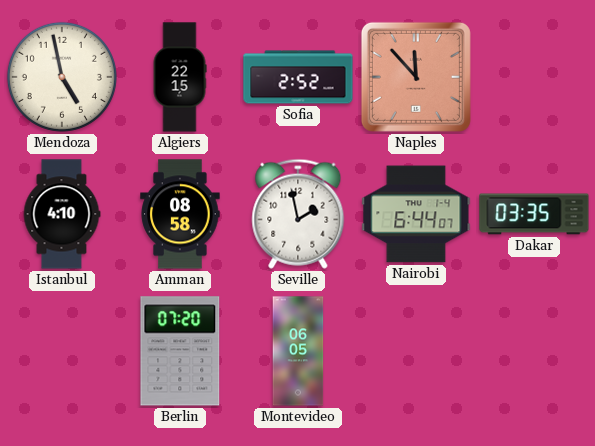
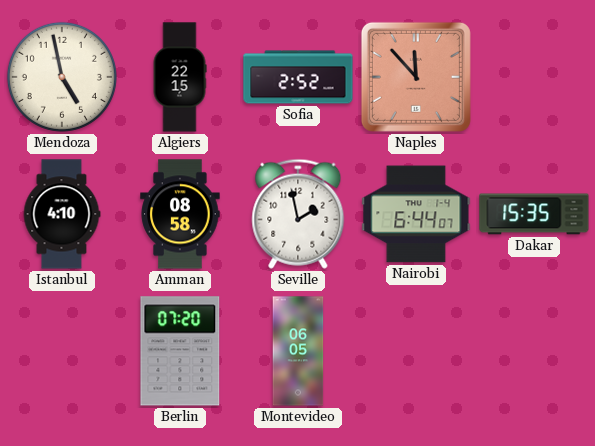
Dakar: 03:35 -> 15:35 (534, 214)
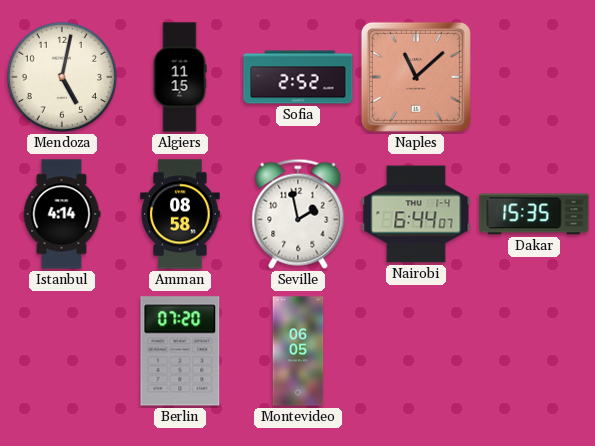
Mendoza: 4:58 -> 5:02 (62, 77)
Algiers: 22:15 -> 11:15 (180, 77)
Naples: 11:53 -> 11:08 (416, 77)
Istanbul: 4:10 -> 4:14 (62, 214)
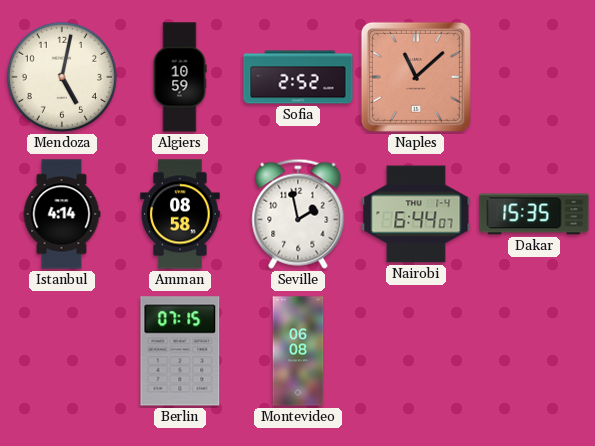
Algiers: 11:15 -> 10:59 (180, 77)
Berlin: 07:20 -> 07:15 (180, 351)
Montevideo: 06:05 -> 06:08 (298, 351)
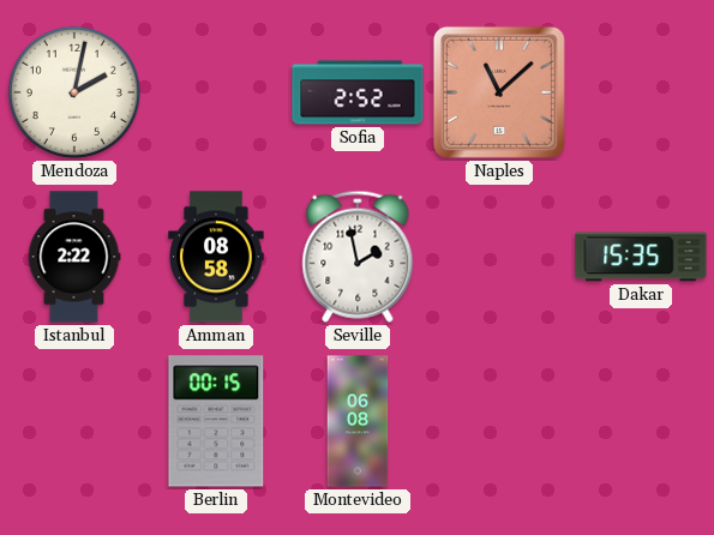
Mendoza: 5:02 -> 2:02 (74, 92)
Algiers: 10:59 -> none (180, 77)
Istanbul: 4:14 -> 2:22 (74, 257)
Nairobi: 6:44 -> none (416, 214)
Berlin: 07:15 -> 00:15 (216, 421)
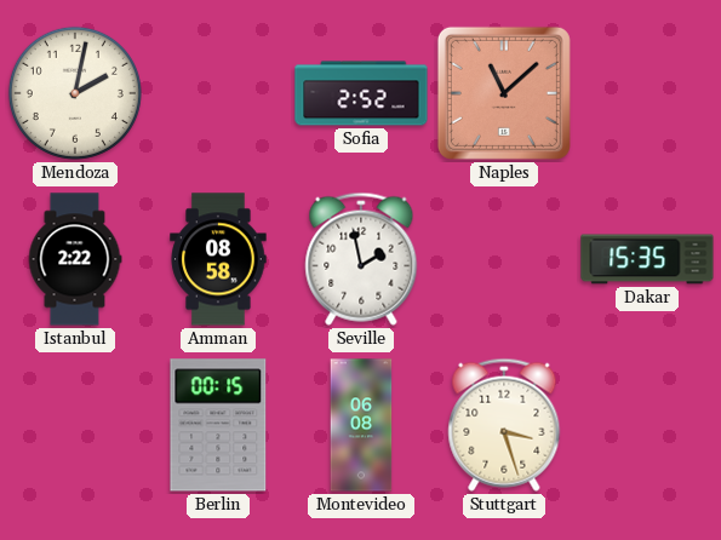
Stuttgart: none -> 3:27 (504, 425)
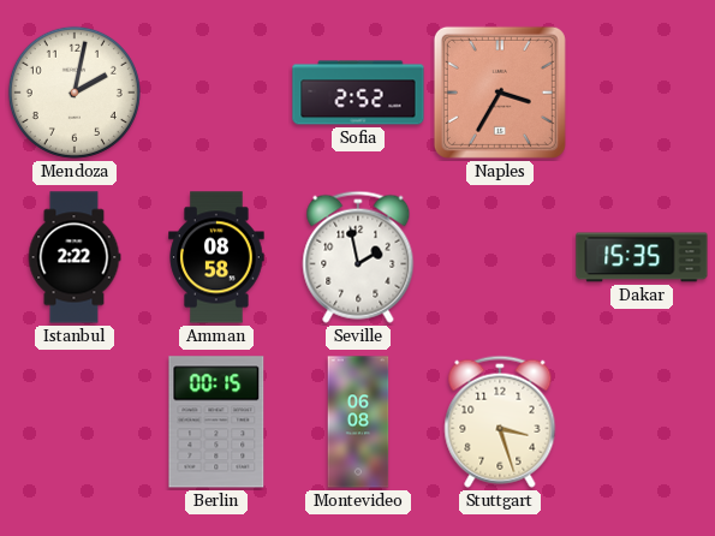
Naples: 11:08 -> 3:35 (500, 93)
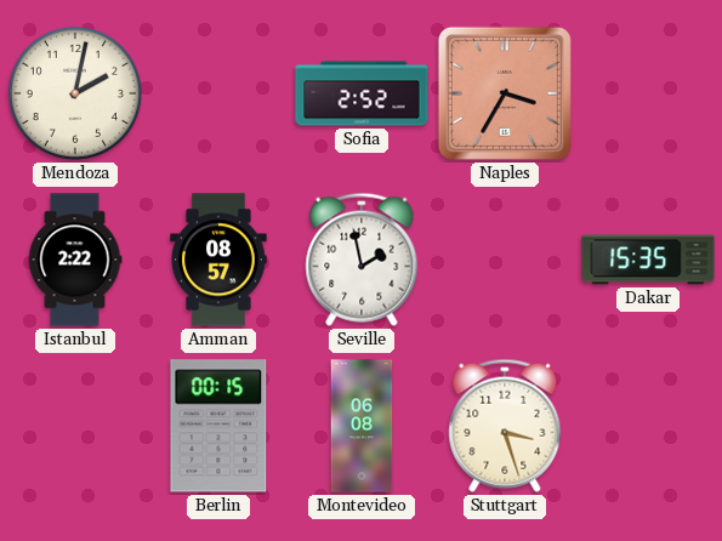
Amman: 08:58 -> 08:57 (218, 260)
